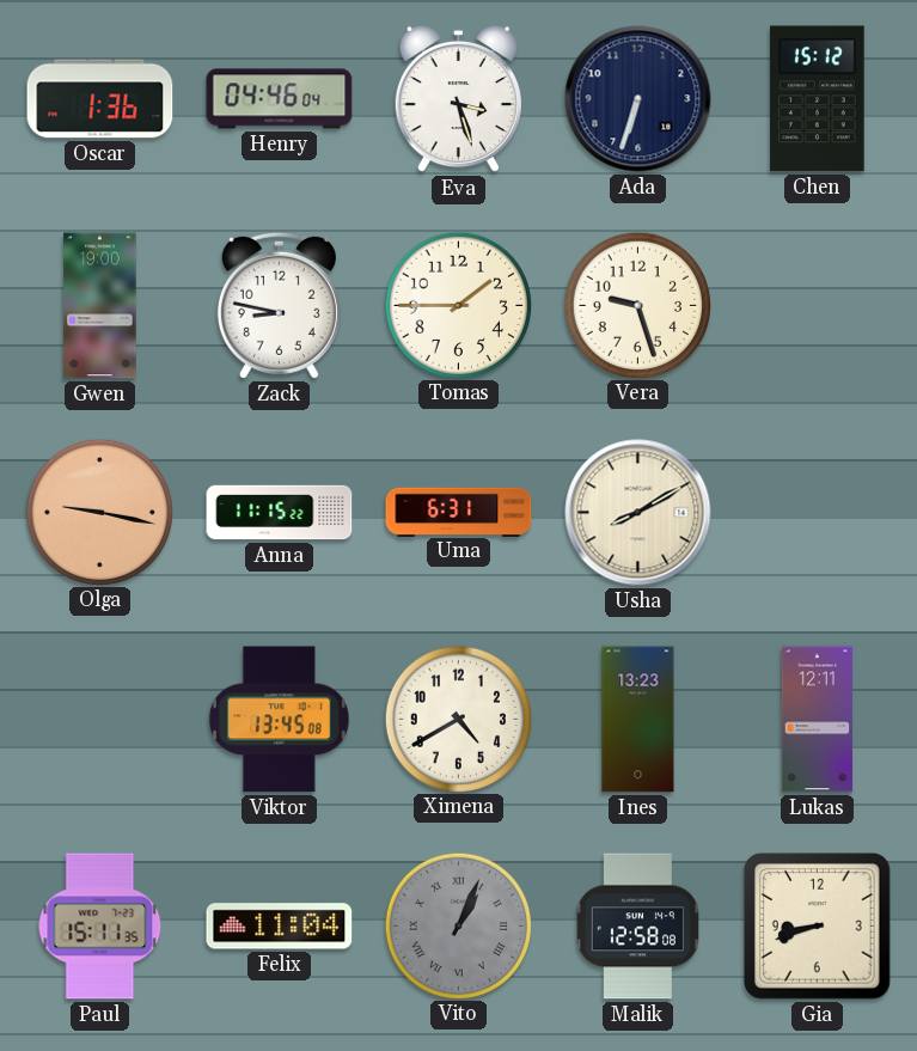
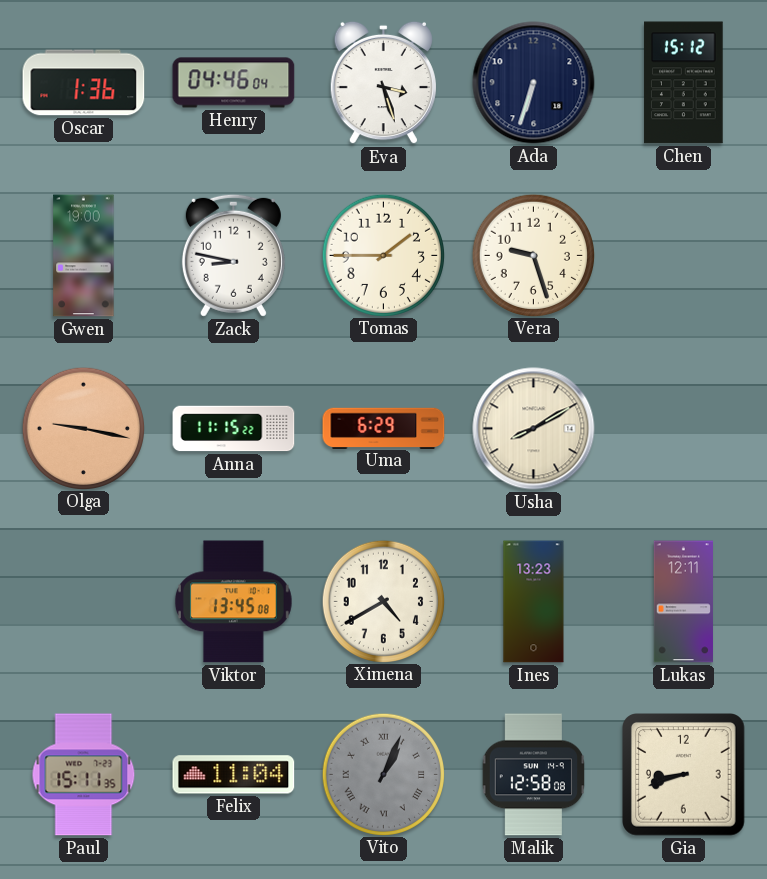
Uma: 6:31 -> 6:29 (384, 428)
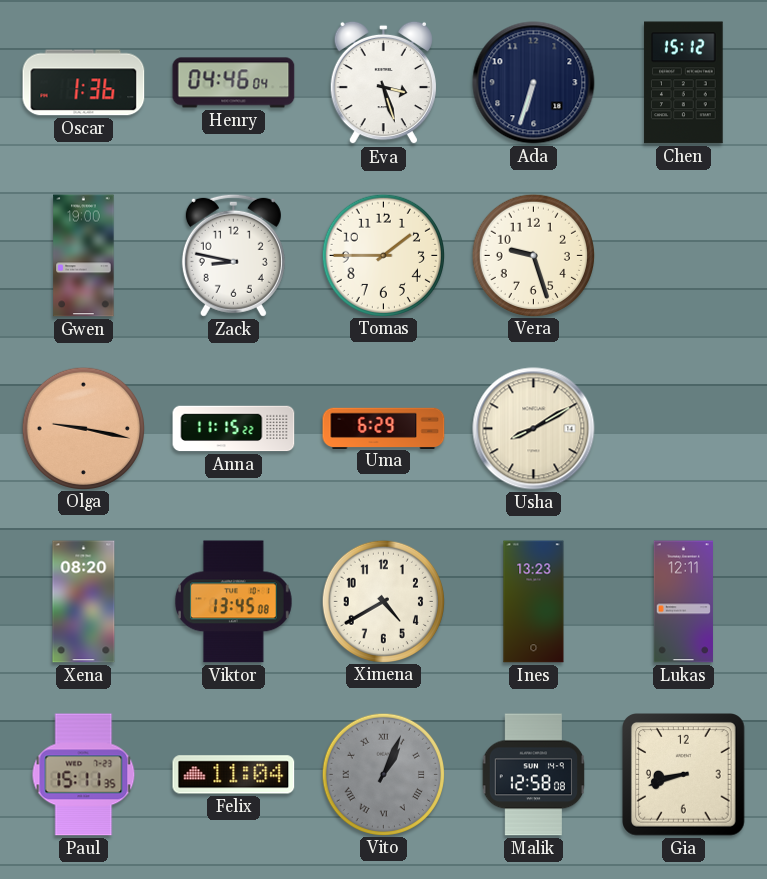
Xena: none -> 08:20 (84, 602)
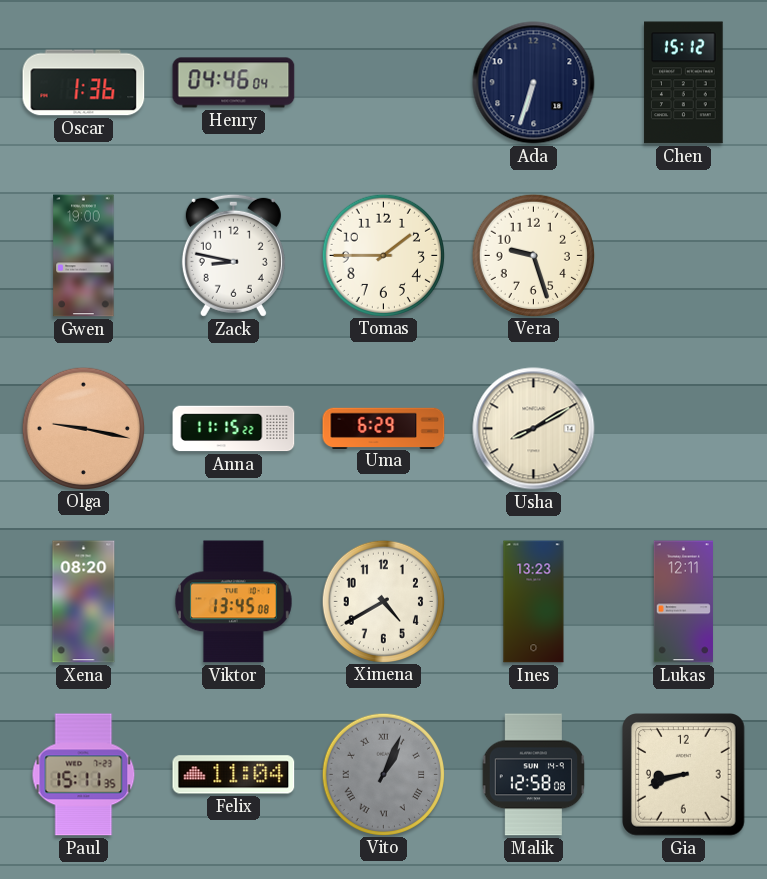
Eva: 3:27 -> none (383, 83)
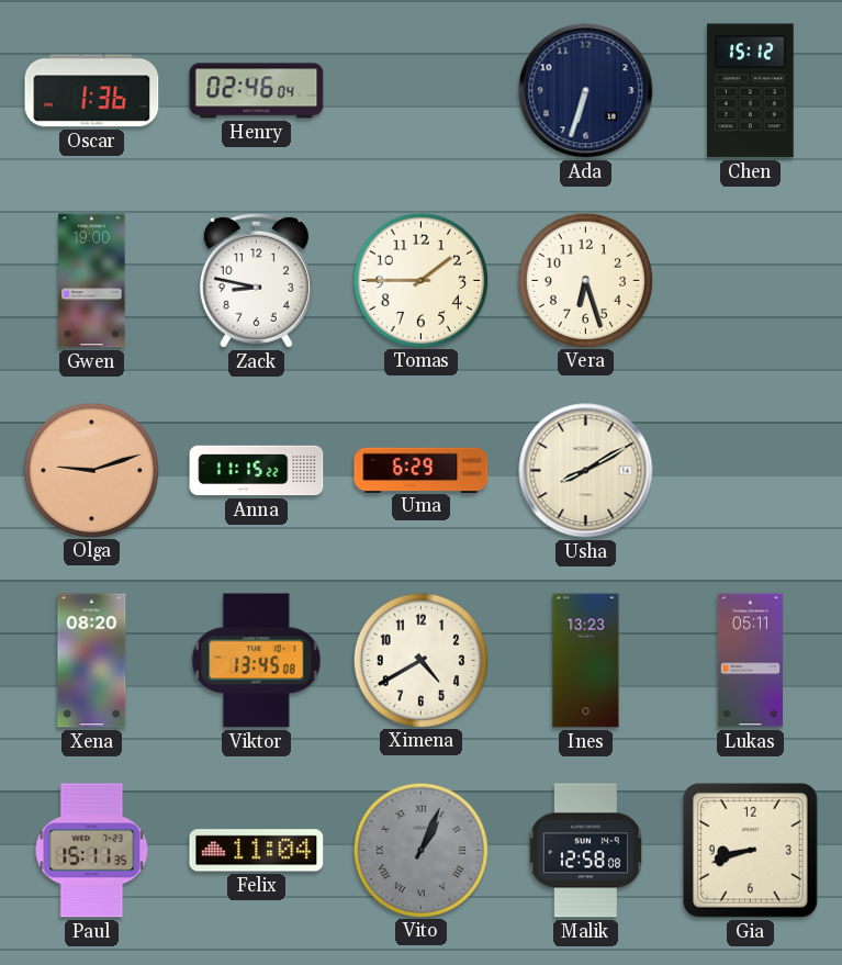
Henry: 04:46 -> 02:46 (257, 91)
Vera: 9:27 -> 6:27 (585, 280)
Olga: 9:17 -> 9:12 (91, 470)
Lukas: 12:11 -> 05:11 (750, 661)
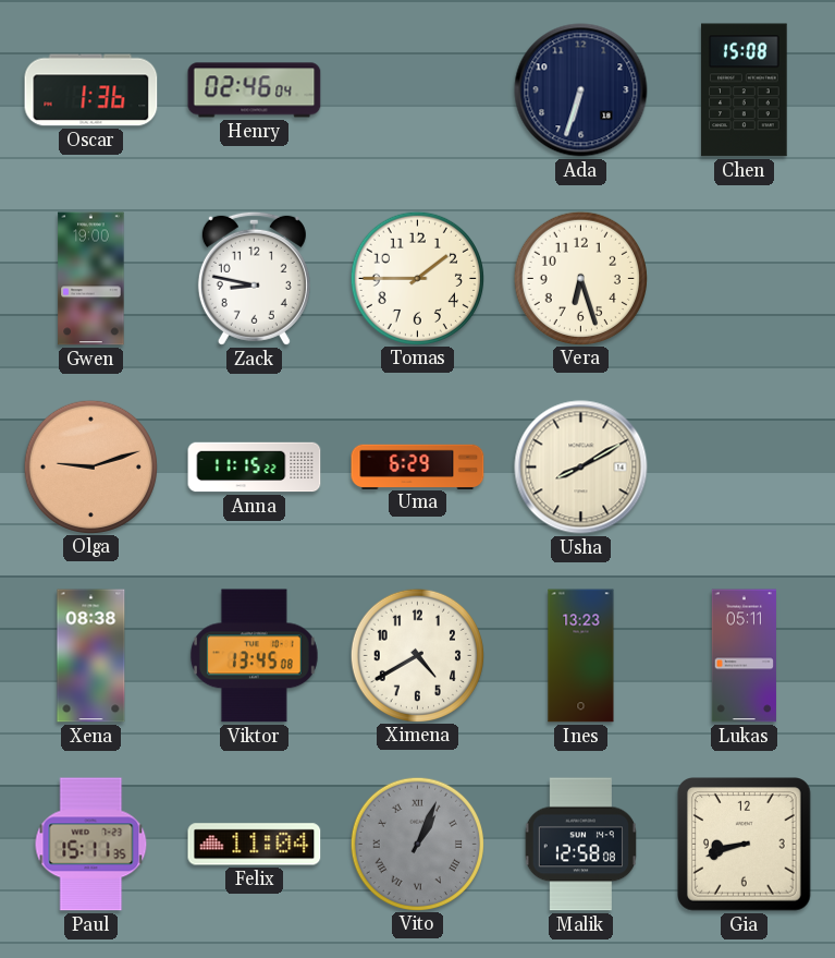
Chen: 15:12 -> 15:08 (745, 90)
Xena: 08:20 -> 08:38 (91, 656)
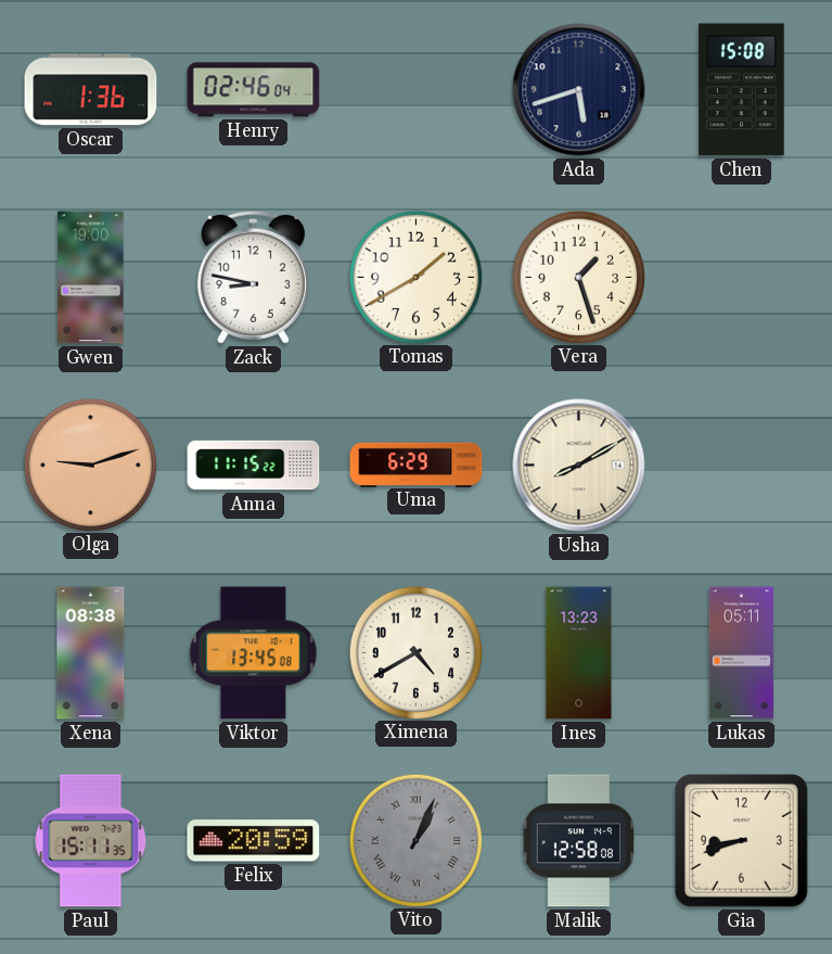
Ada: 6:33 -> 5:42 (579, 90)
Tomas: 1:45 -> 1:40 (415, 277)
Vera: 6:27 -> 1:27 (578, 277)
Felix: 11:04 -> 20:59 (254, 841)
